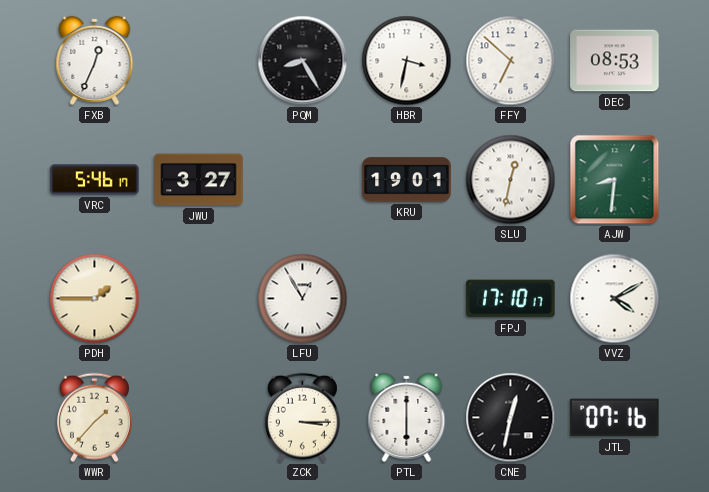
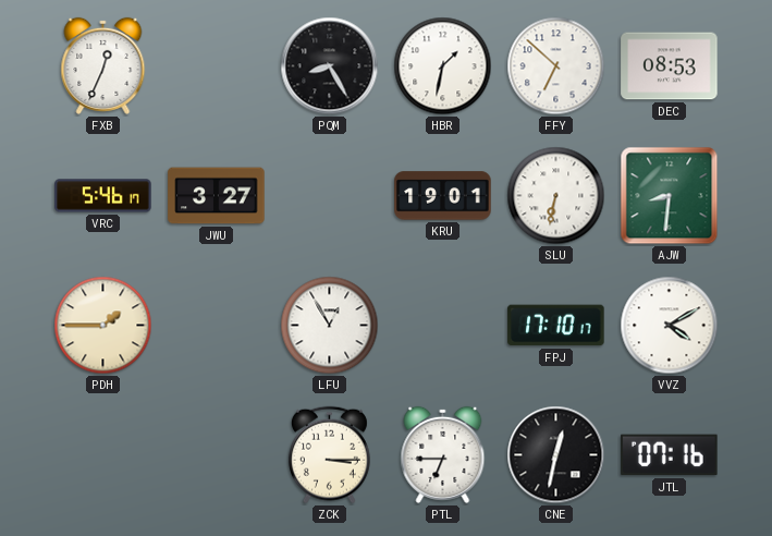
HBR: 3:32 -> 1:32 (443, 66)
SLU: 12:32 -> 6:32 (556, 196)
WWR: 1:37 -> none (94, 418)
PTL: 6:00 -> 6:45 (443, 454)
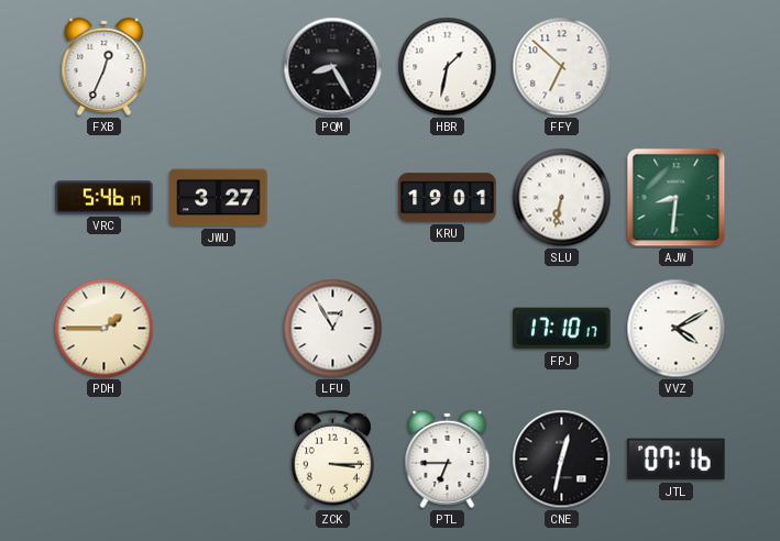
DEC: 08:53 -> none (670, 66)
